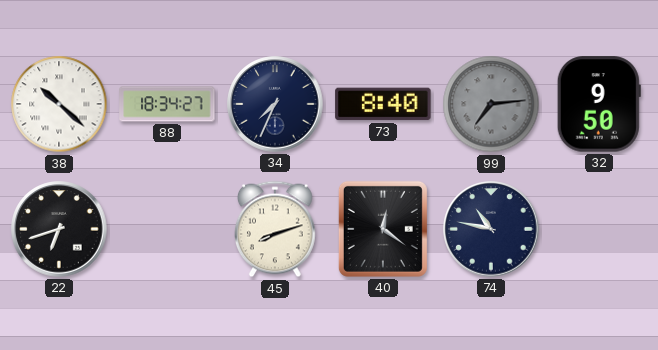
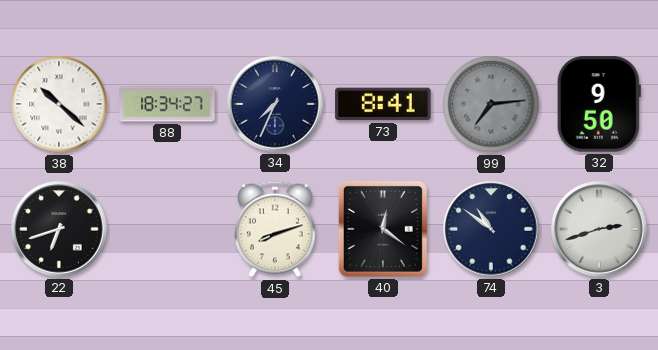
73: 8:40 -> 8:41 (383, 104)
74: 10:47 -> 10:51 (491, 229)
3: none -> 2:42 (599, 229)
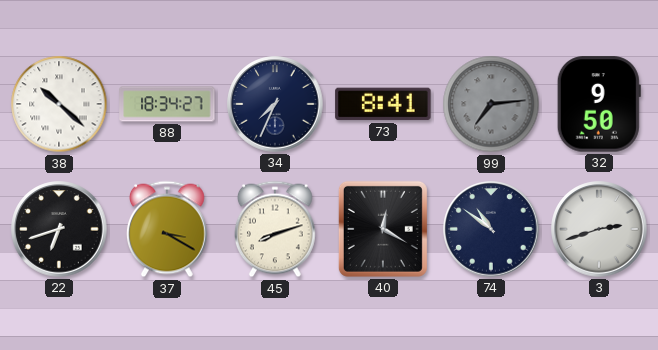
37: none -> 3:20 (167, 229)
40: 12:21 -> 12:20 (383, 229)
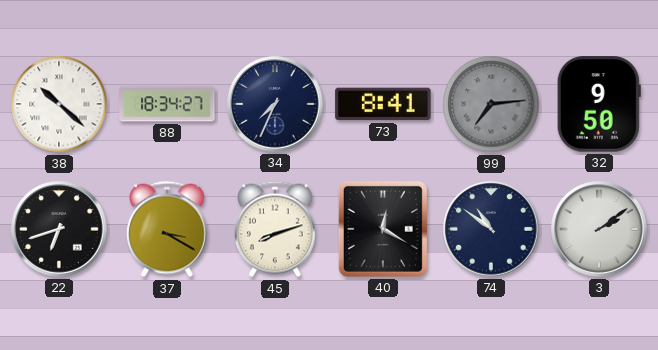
3: 2:42 -> 2:09 (599, 229)
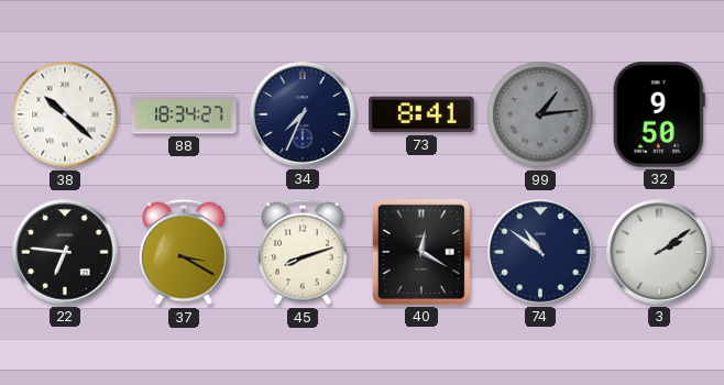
99: 7:14 -> 1:14 (540, 114)
22: 6:42 -> 6:46 (65, 252)
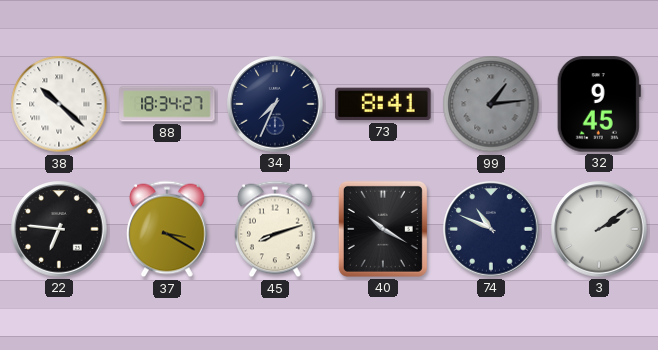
32: 9:50 -> 9:45 (599, 104)
40: 12:20 -> 10:20 (383, 229)
74: 10:51 -> 10:49 (491, 229)
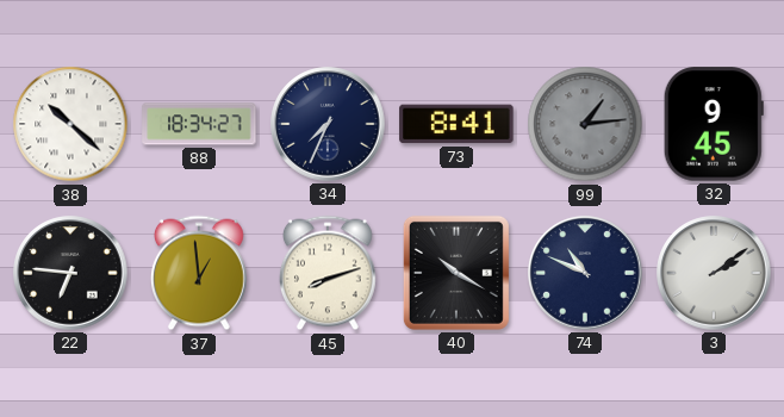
37: 3:20 -> 12:59 (199, 273)
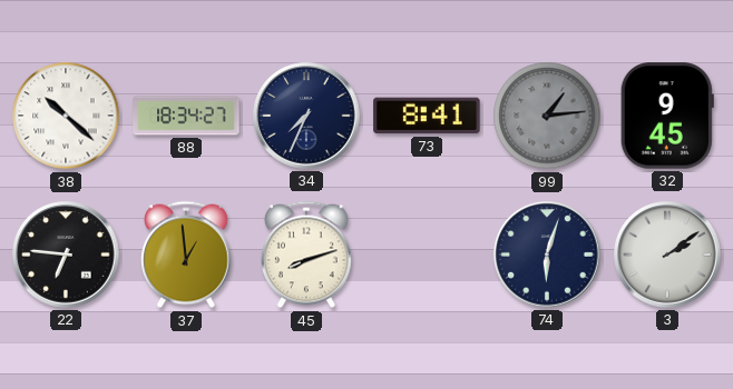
40: 10:20 -> none (456, 273)
74: 10:49 -> 6:03 (547, 255)
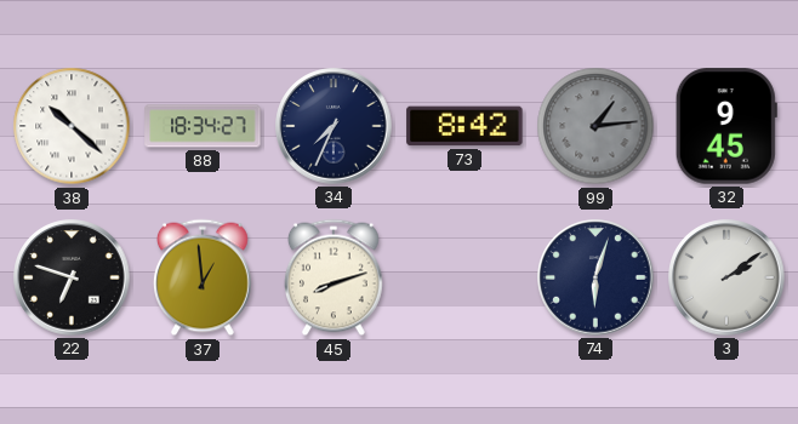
73: 8:41 -> 8:42 (464, 126)
22: 6:46 -> 6:48 (72, 277)
